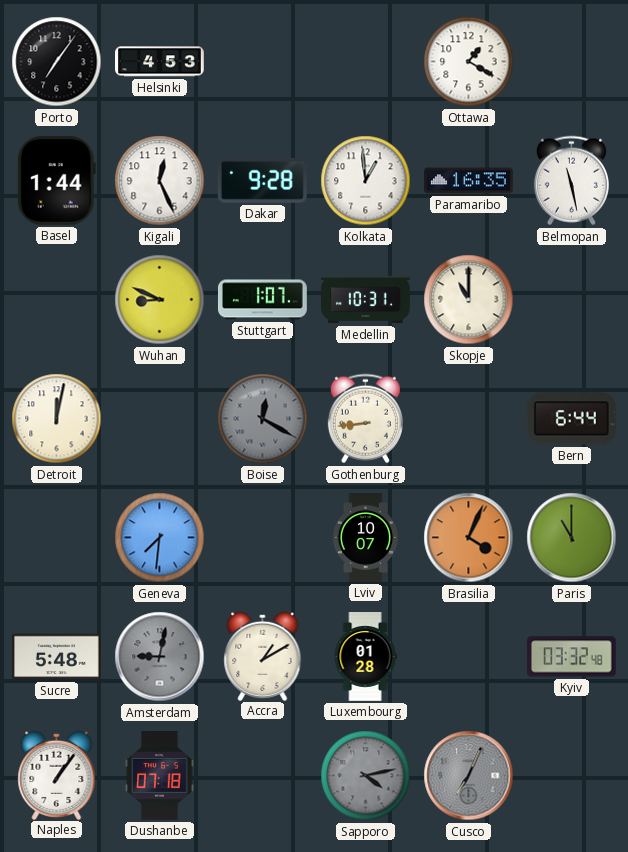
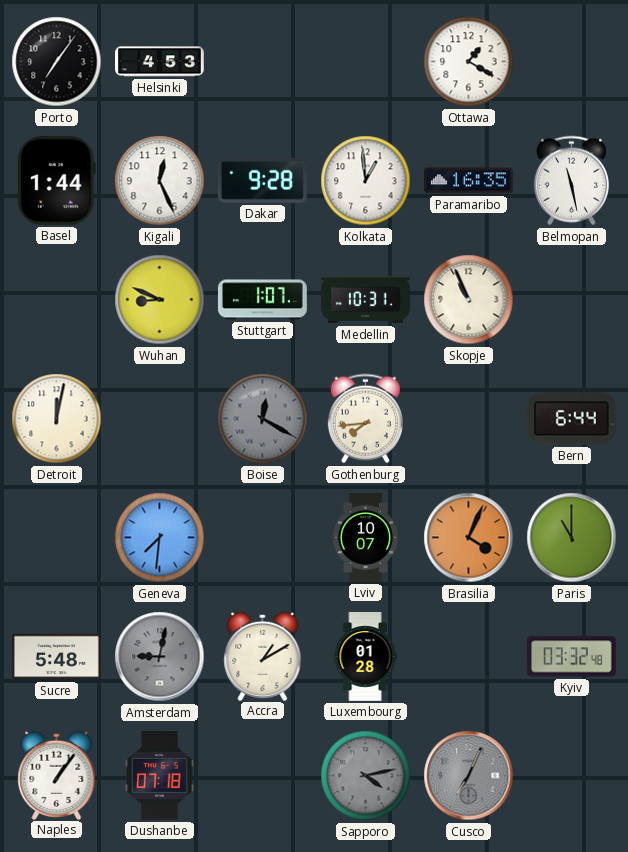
Skopje: 11:00 -> 10:56 (469, 300)
Gothenburg: 8:44 -> 7:44 (365, 419)
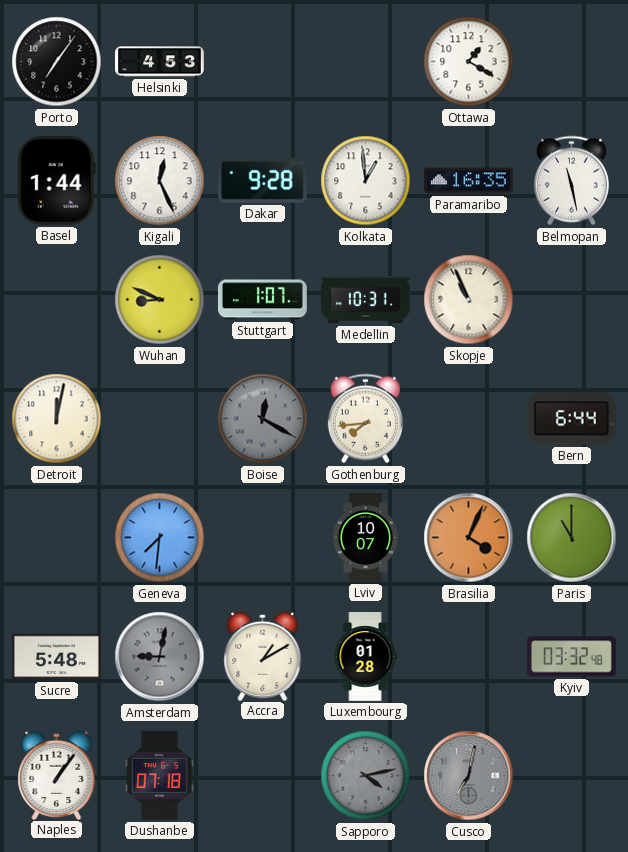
Cusco: 7:04 -> 7:02 (469, 776)
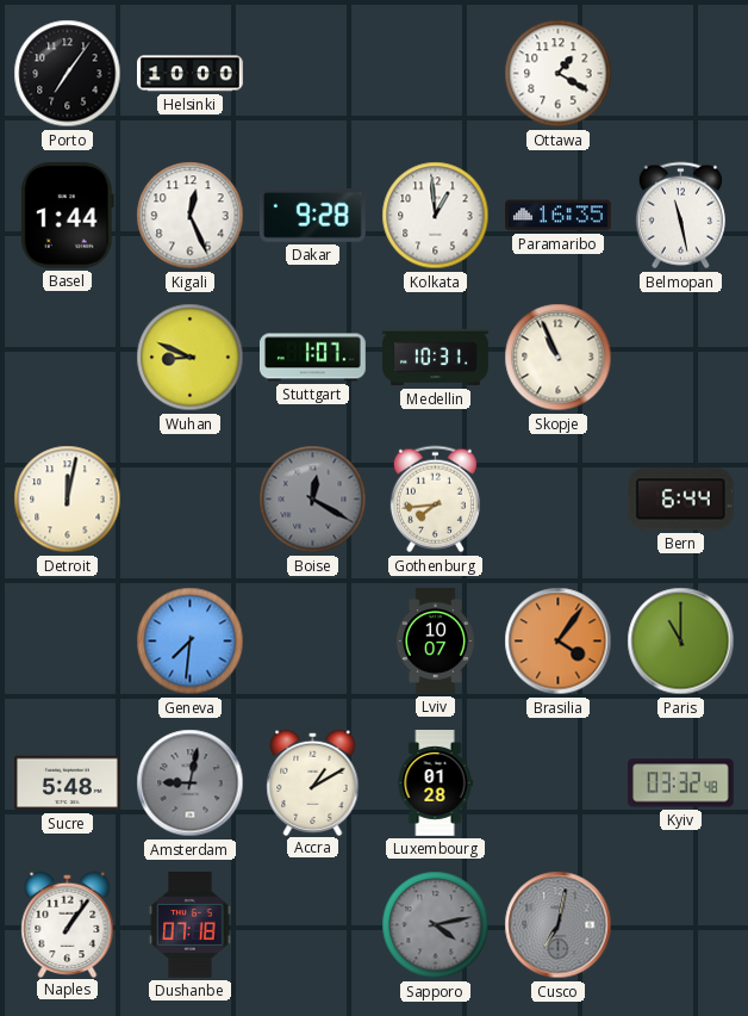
Helsinki: 4:53 -> 10:00 (191, 74)
Brasilia: 4:04 -> 4:06 (559, 642)
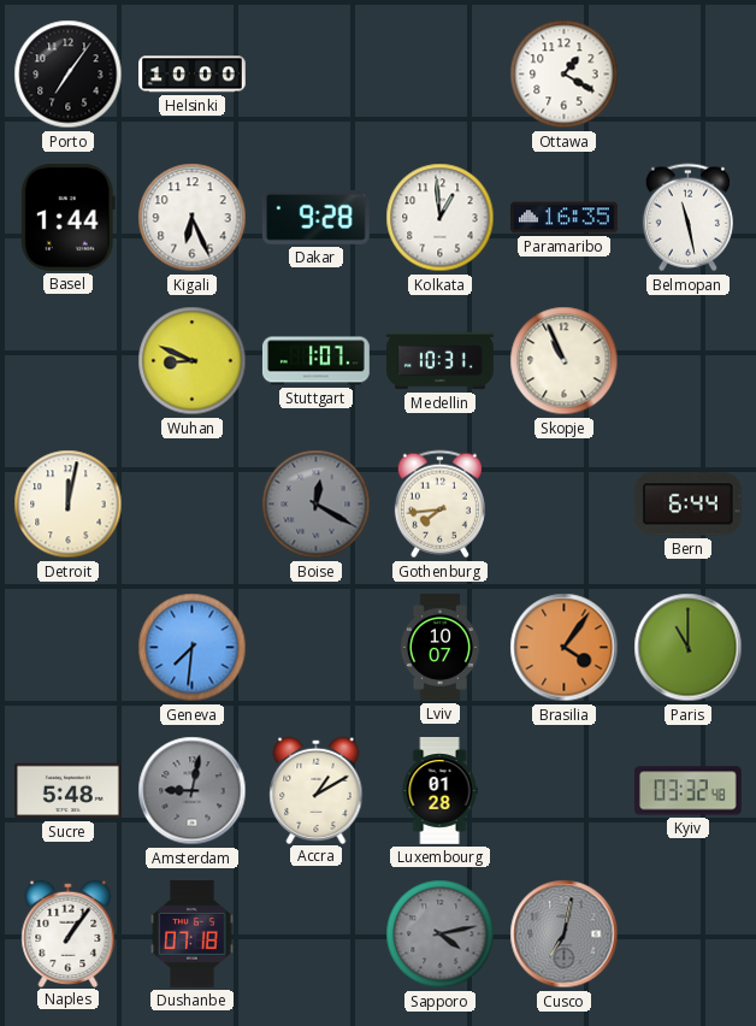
Kigali: 12:26 -> 6:26 (193, 218)
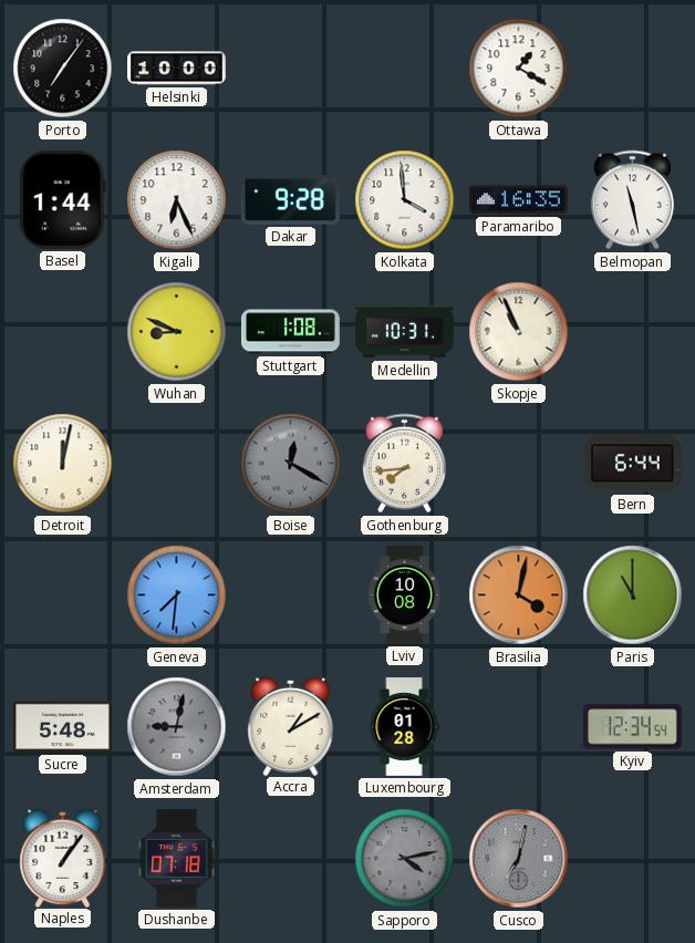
Kolkata: 12:59 -> 3:59 (405, 200)
Stuttgart: 1:07 -> 1:08 (290, 332)
Lviv: 10:07 -> 10:08 (404, 595)
Brasilia: 4:06 -> 4:02 (519, 595)
Kyiv: 03:32 -> 12:34 (632, 727)
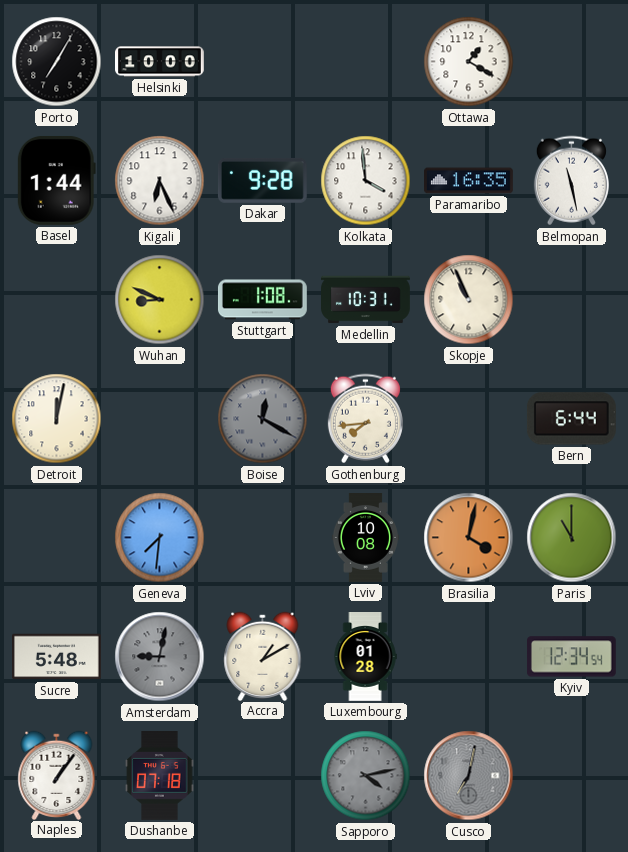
Porto: 7:06 -> 7:05 (57, 62)
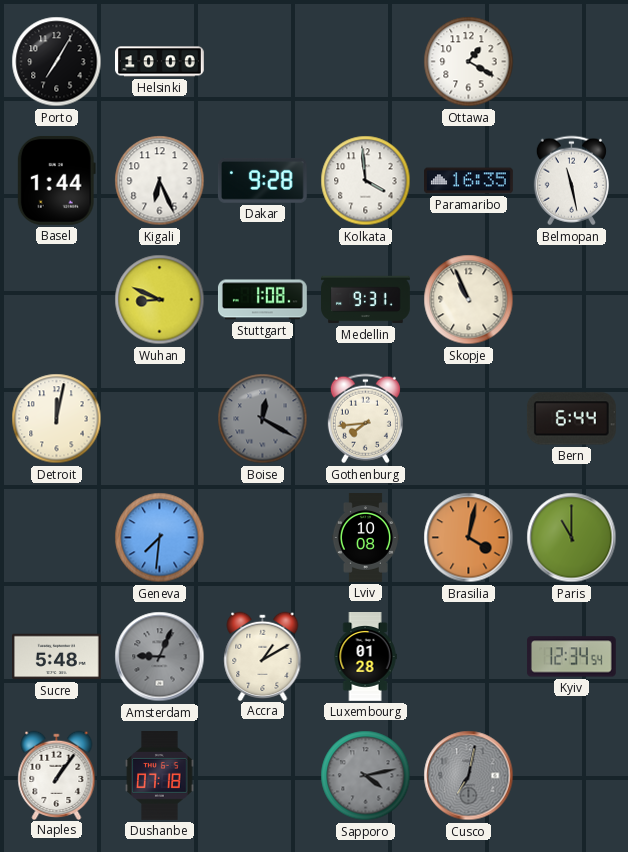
Medellin: 10:31 -> 9:31 (366, 300)
Amsterdam: 9:02 -> 9:04 (160, 657)
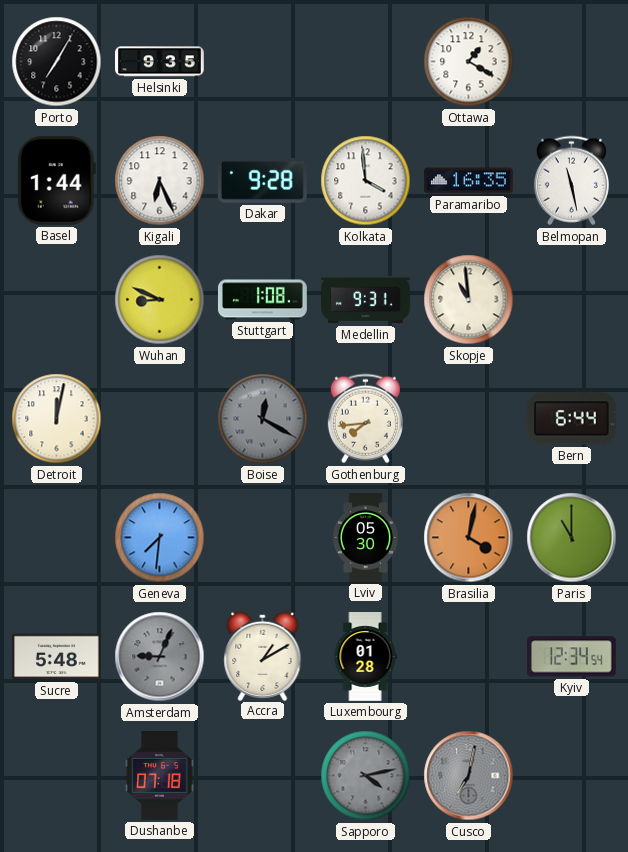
Helsinki: 10:00 -> 9:35 (160, 62)
Skopje: 10:56 -> 10:59 (469, 300)
Lviv: 10:08 -> 05:30 (365, 538)
Naples: 1:06 -> none (57, 775)
